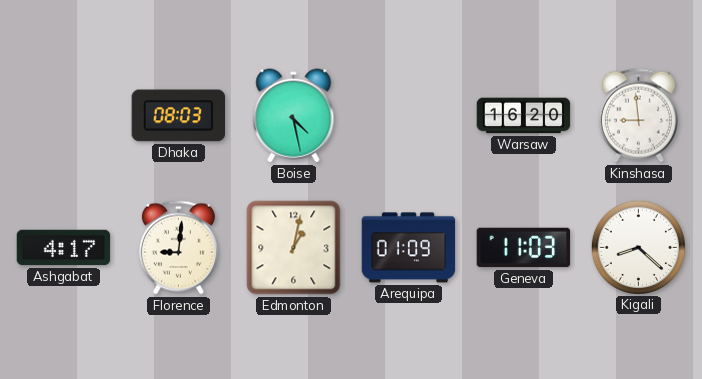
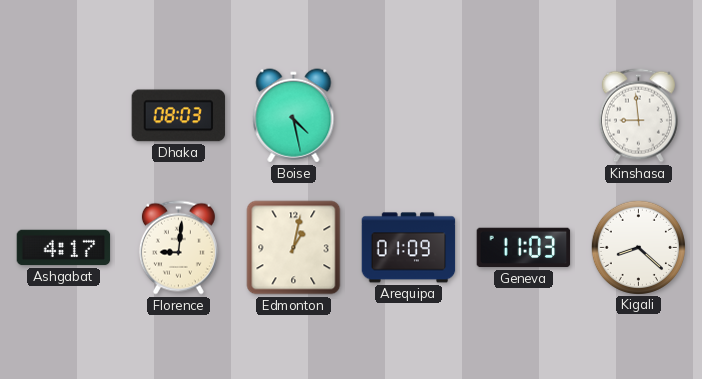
Warsaw: 16:20 -> none (524, 116)
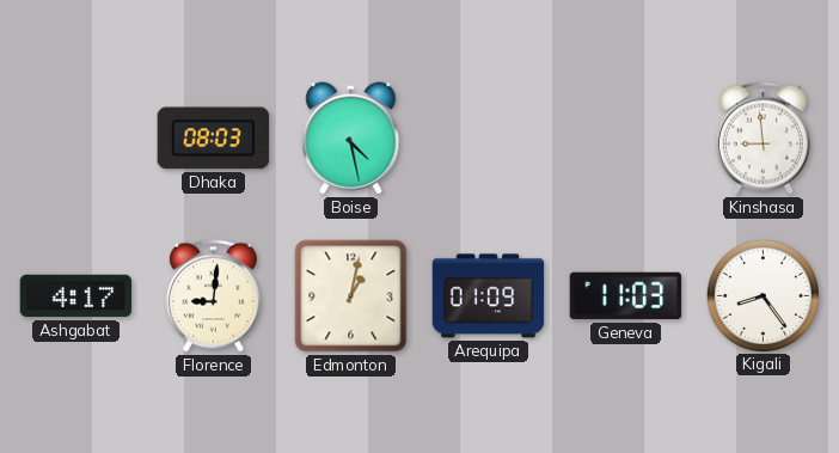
Kigali: 8:22 -> 8:24 (763, 295)
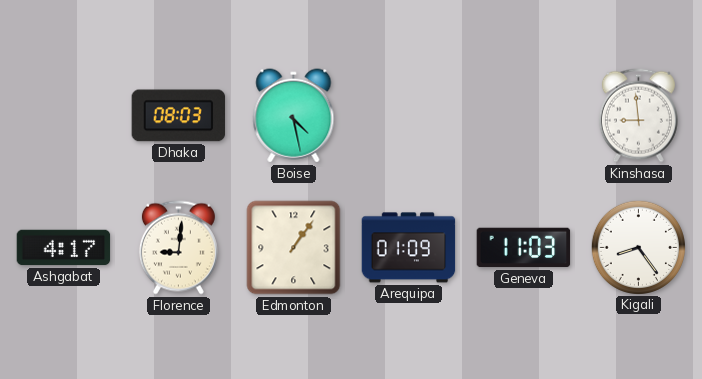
Edmonton: 1:02 -> 1:06 (294, 248)
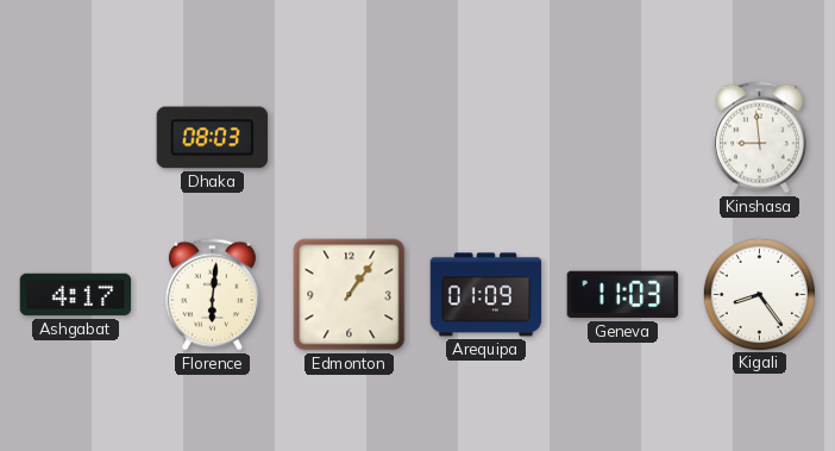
Boise: 4:28 -> none (294, 116)
Florence: 9:01 -> 6:01 (212, 295)
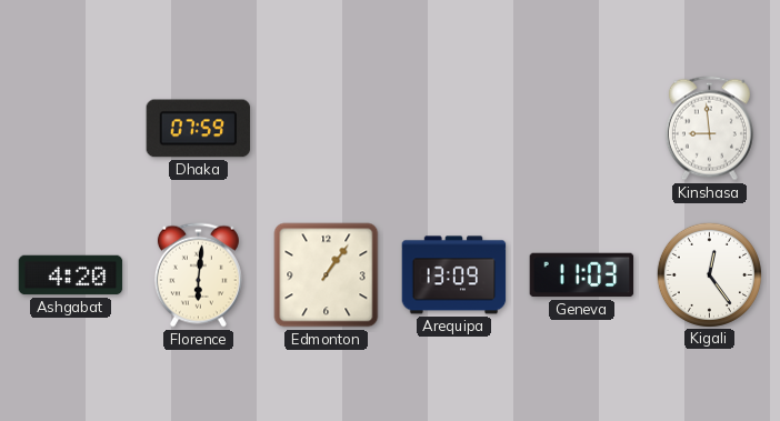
Dhaka: 08:03 -> 07:59 (199, 129)
Ashgabat: 4:17 -> 4:20 (71, 275)
Arequipa: 01:09 -> 13:09 (454, 275)
Kigali: 8:24 -> 12:24 (709, 274)
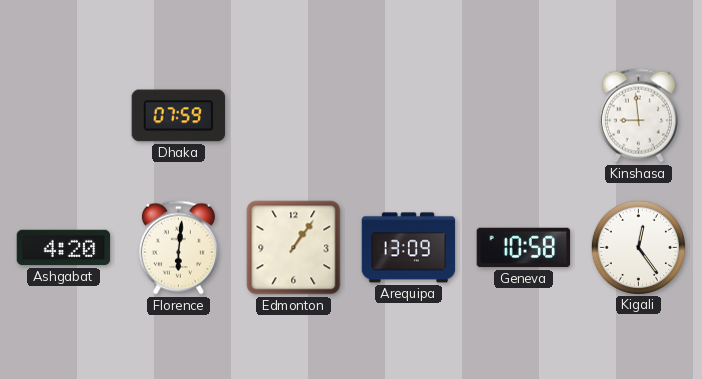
Geneva: 11:03 -> 10:58 (524, 248)
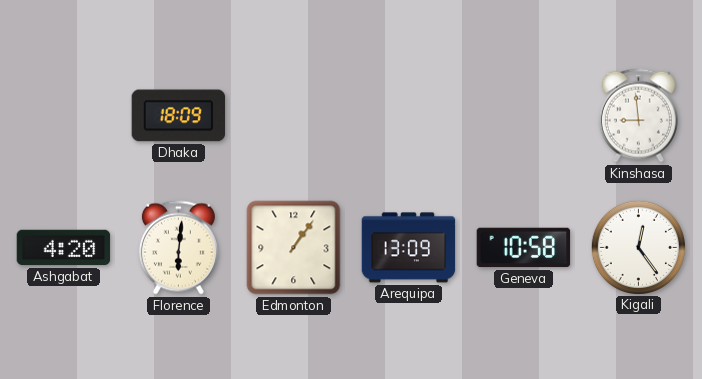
Dhaka: 07:59 -> 18:09 (179, 116)
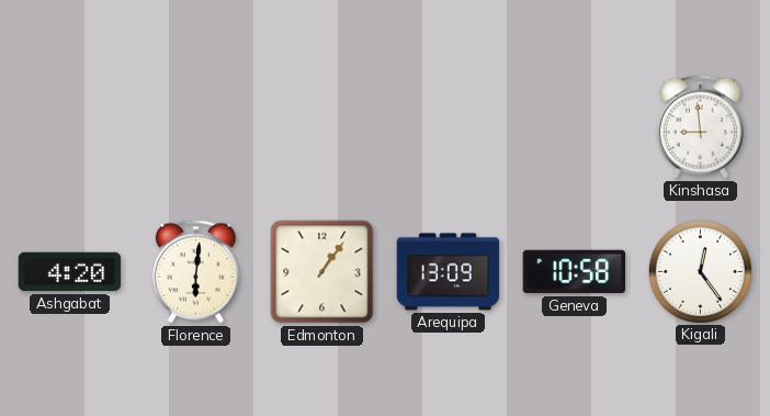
Dhaka: 18:09 -> none (179, 116)
